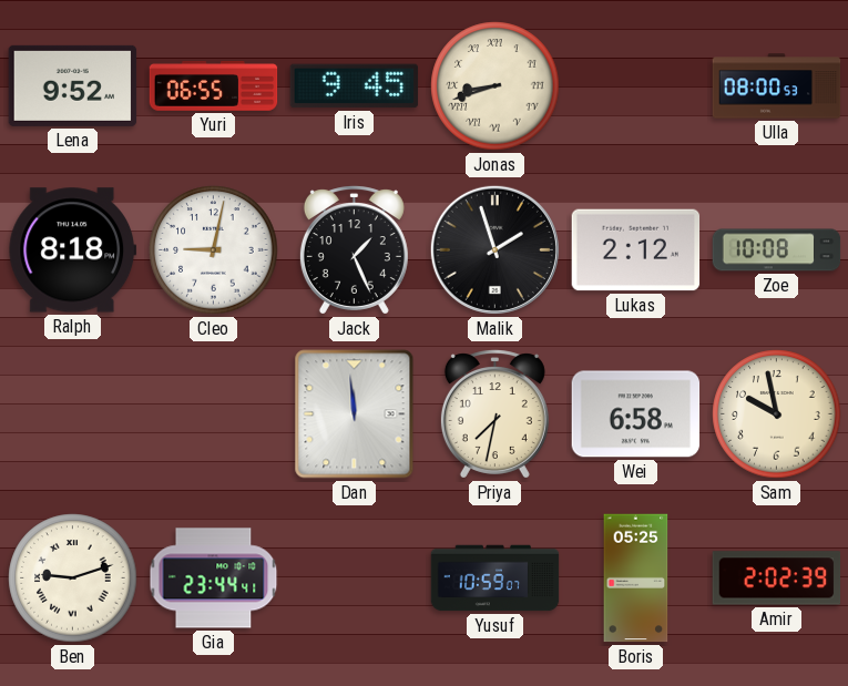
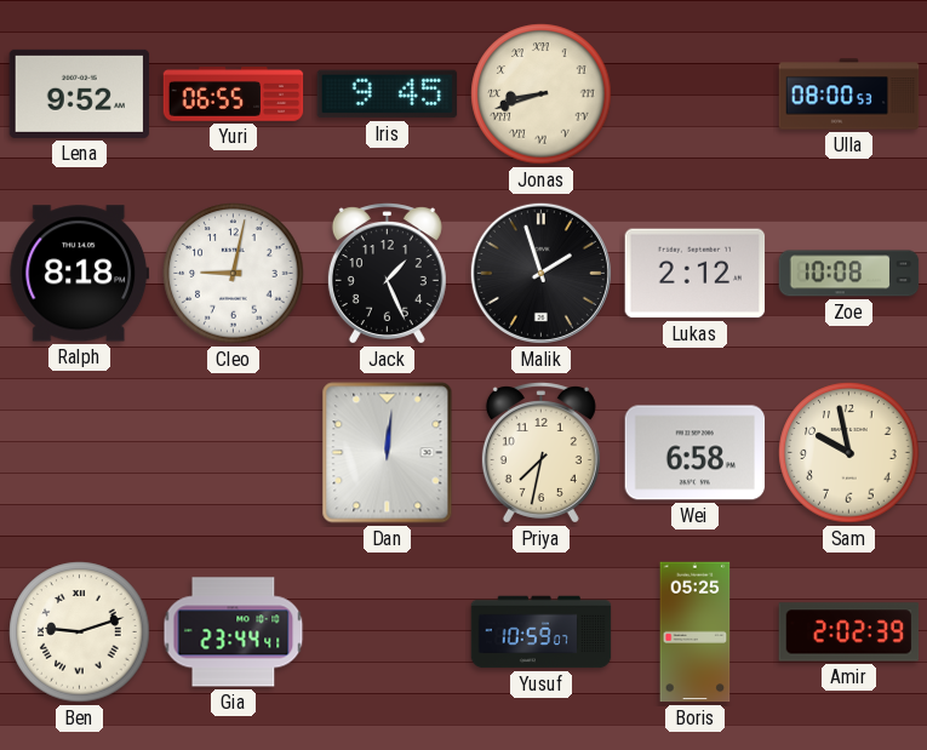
Dan: 11:59 -> 12:01 (388, 453)
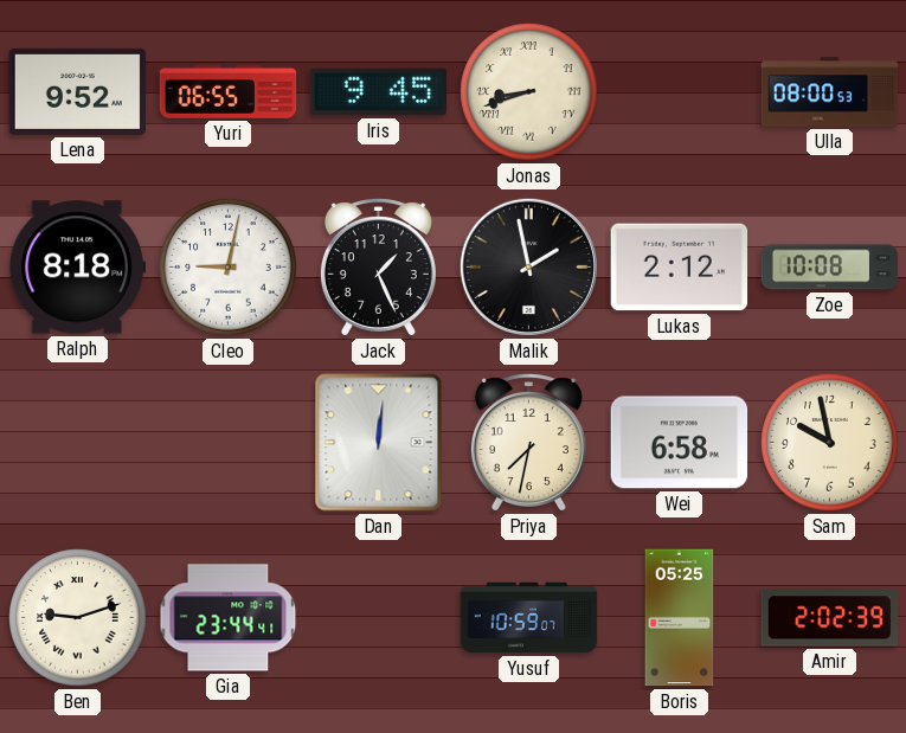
Malik: 1:57 -> 1:58 (528, 266)
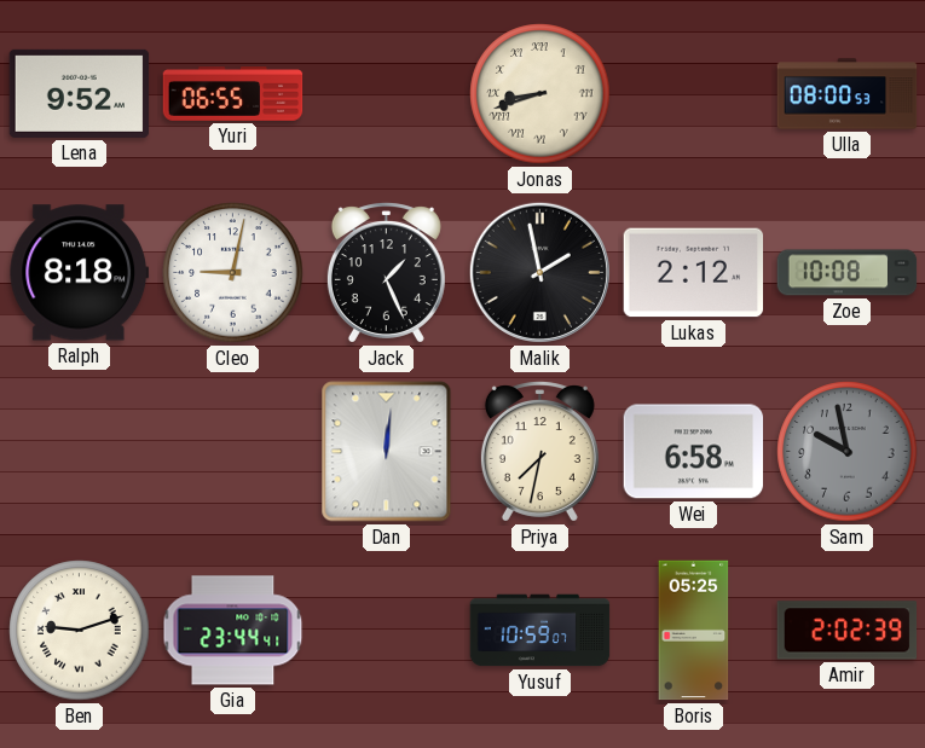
Iris: 9:45 -> none (379, 92)
Sam dial: cream -> grey (848, 452)
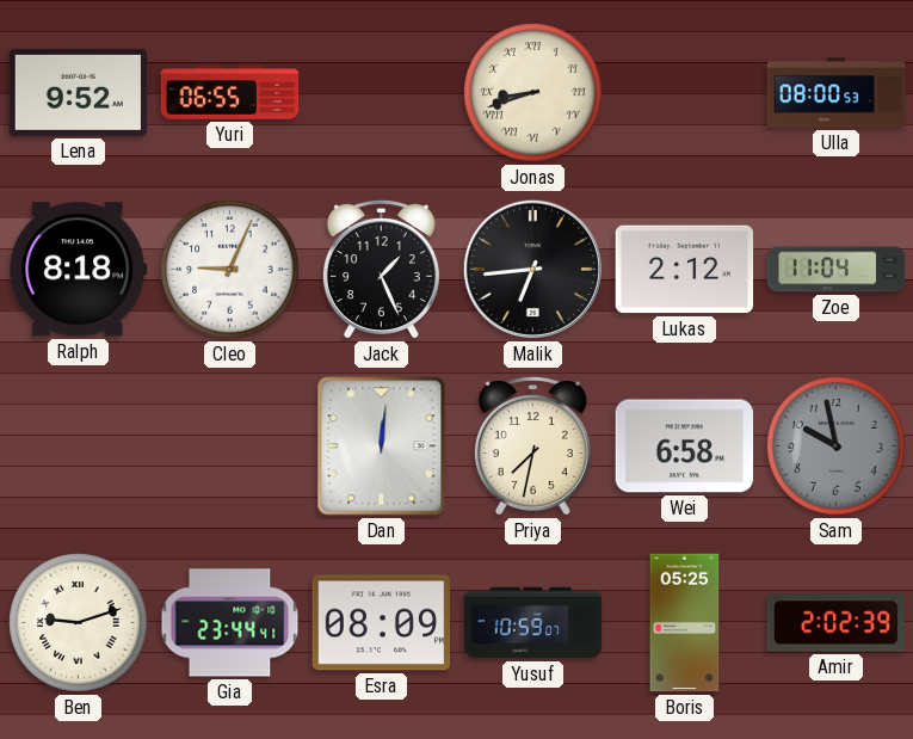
Cleo: 9:02 -> 9:04 (230, 270)
Malik: 1:58 -> 6:44 (532, 269)
Zoe: 10:08 -> 11:04 (837, 270)
Esra: none -> 08:09 (382, 623)
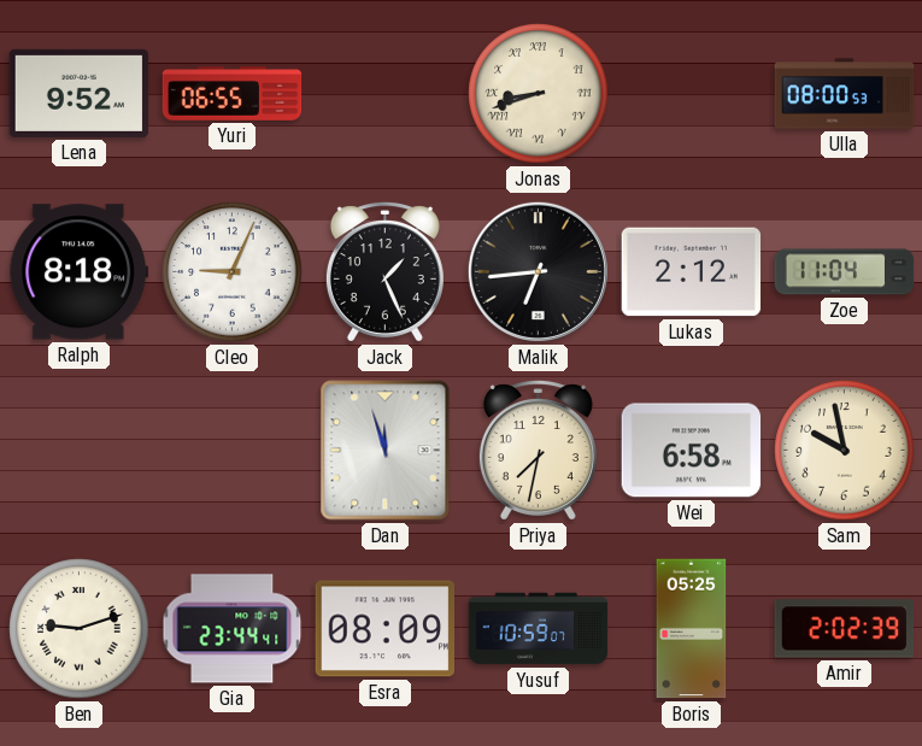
Dan: 12:01 -> 11:57 (386, 451)
Sam dial: grey -> cream (845, 451)
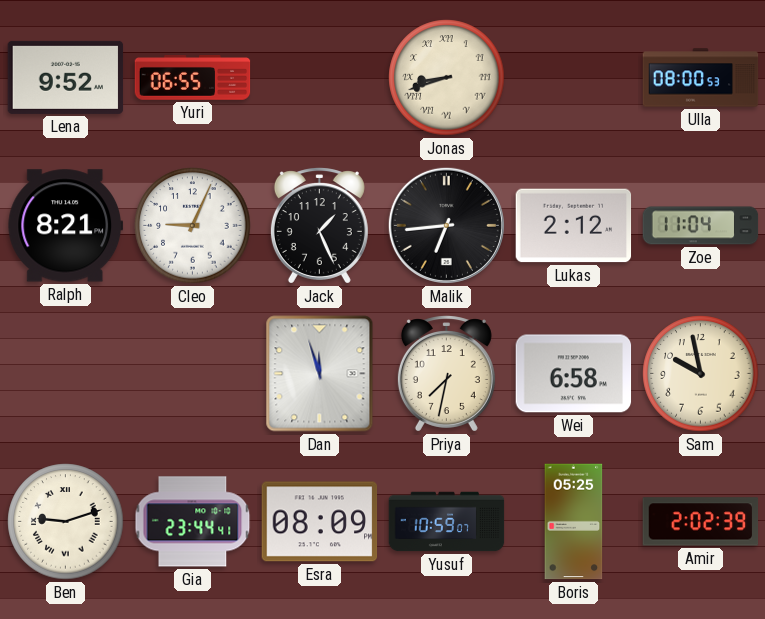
Ralph: 8:18 -> 8:21 (66, 226)
